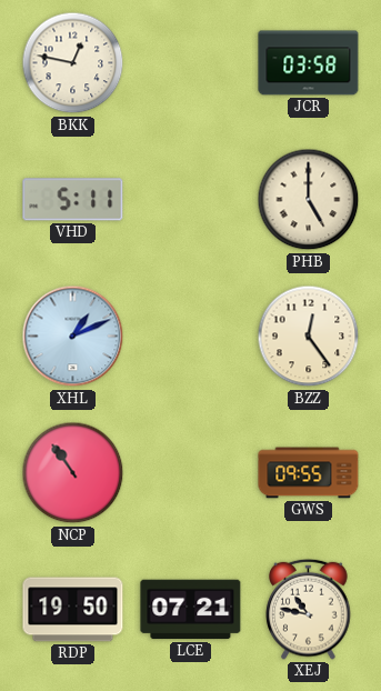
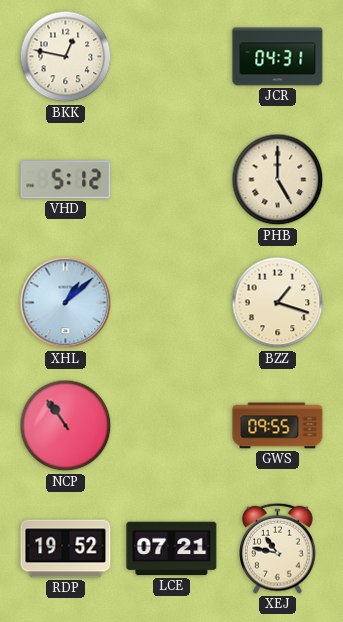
JCR: 03:58 -> 04:31 (278, 57)
VHD: 5:11 -> 5:12 (66, 180)
XHL: 1:11 -> 1:08 (66, 303)
BZZ: 12:24 -> 1:18 (278, 303)
RDP: 19:50 -> 19:52 (66, 549)
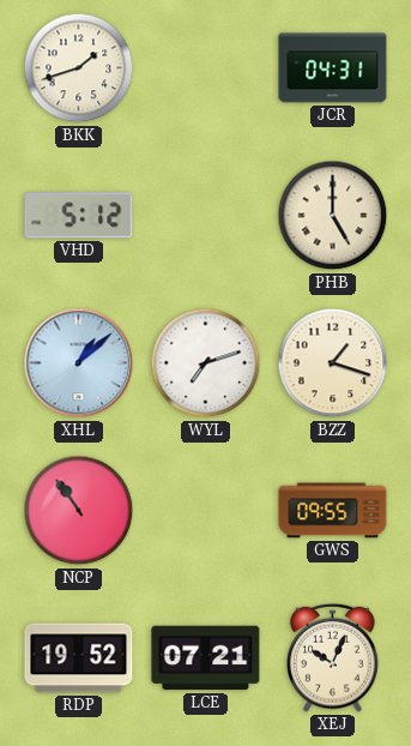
BKK: 12:47 -> 1:42 (79, 68)
WYL: none -> 7:12 (206, 363)
XEJ: 10:47 -> 10:04 (333, 657)
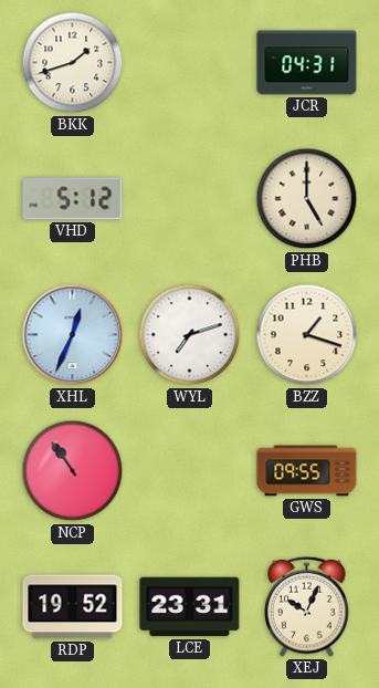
XHL: 1:08 -> 12:34 (73, 335)
LCE: 07:21 -> 23:31 (190, 607)
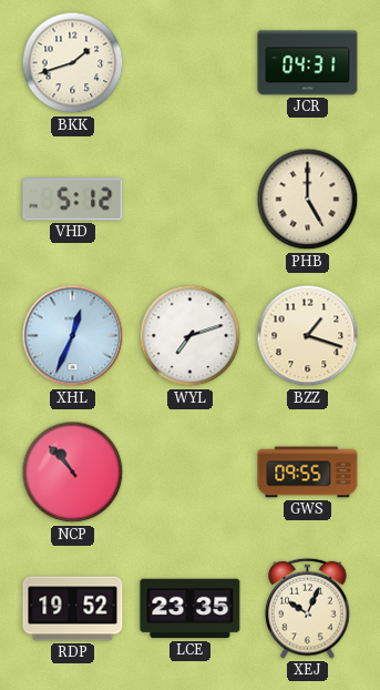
NCP: 10:54 -> 10:53 (73, 473)
LCE: 23:31 -> 23:35 (191, 609)
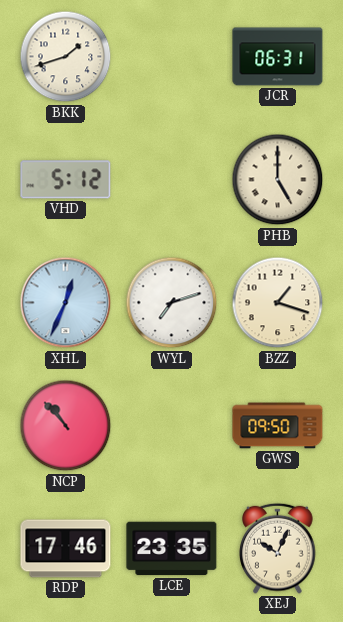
JCR: 04:31 -> 06:31 (278, 57)
GWS: 09:55 -> 09:50 (278, 426)
RDP: 19:52 -> 17:46 (66, 549)
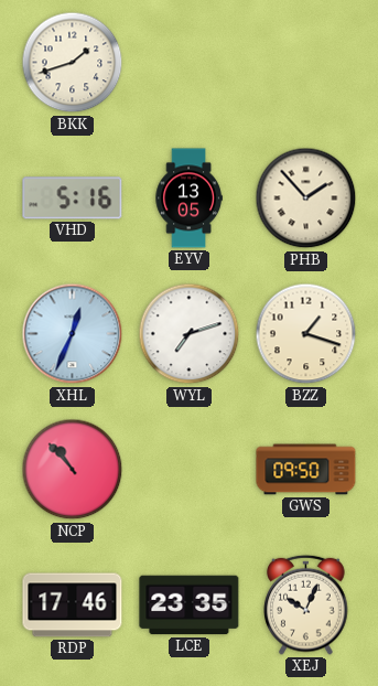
JCR: 06:31 -> none (278, 57)
VHD: 5:12 -> 5:16 (73, 199)
EYV: none -> 13:05 (188, 199)
PHB: 5:00 -> 1:53 (306, 199)
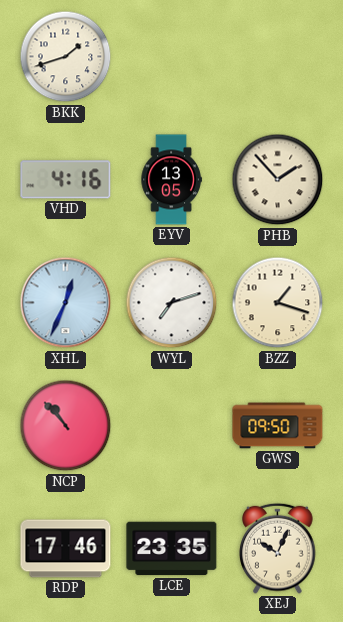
VHD: 5:16 -> 4:16 (66, 180)
